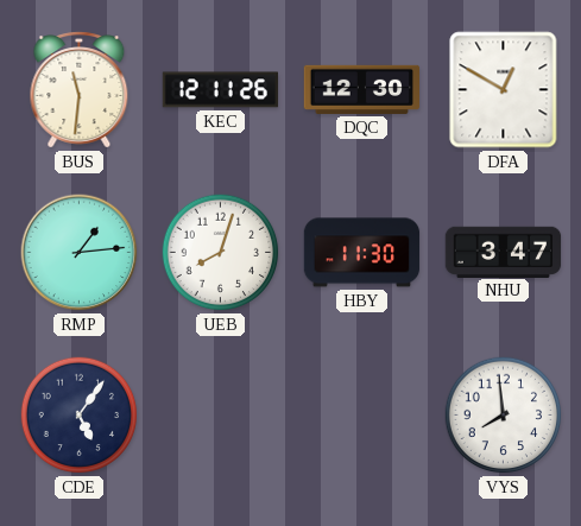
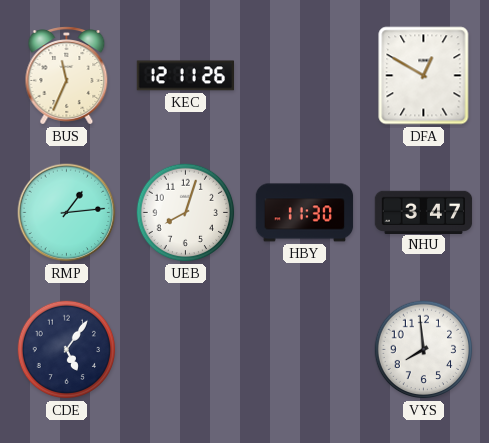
BUS: 11:31 -> 11:34 (67, 76)
DQC: 12:30 -> none (362, 89)
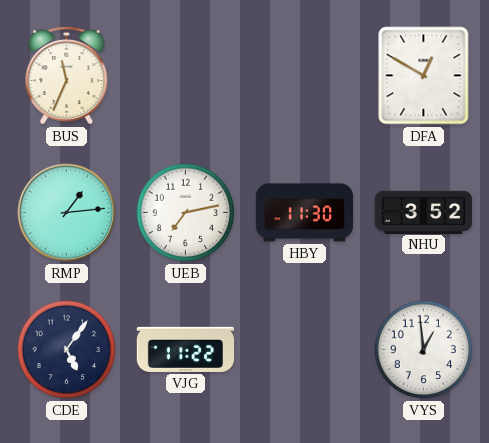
KEC: 12:11 -> none (185, 76)
UEB: 8:03 -> 7:13 (186, 213)
NHU: 3:47 -> 3:52 (424, 212)
VJG: none -> 11:22 (186, 349)
VYS: 7:59 -> 12:59 (424, 350)
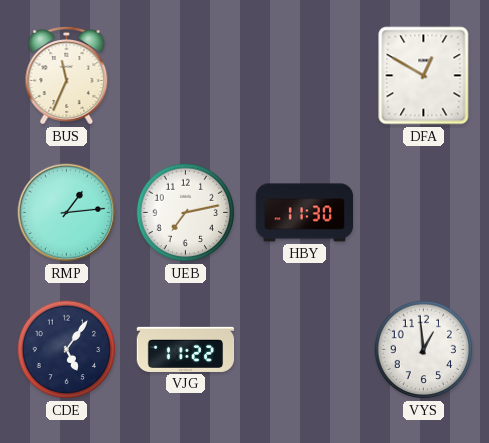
NHU: 3:52 -> none (424, 212)
